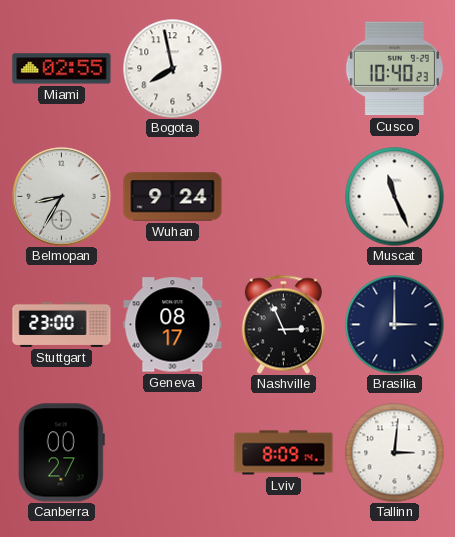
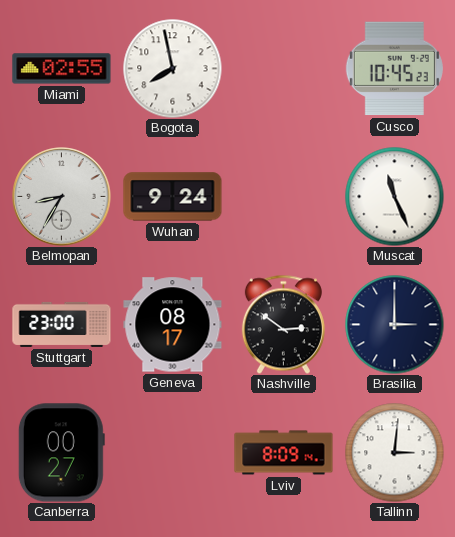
Cusco: 10:40 -> 10:45 (394, 69)
Nashville: 2:56 -> 2:51 (283, 324)
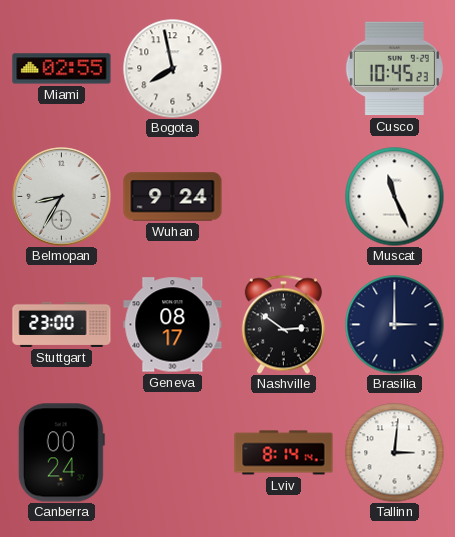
Canberra: 00:27 -> 00:24 (61, 453)
Lviv: 8:09 -> 8:14 (284, 453)
